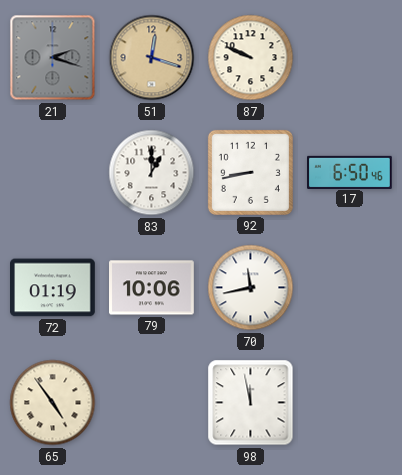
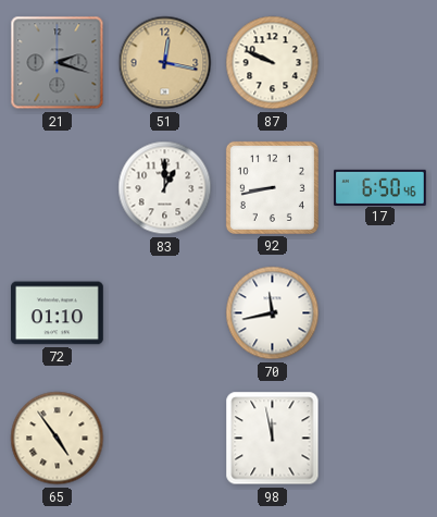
51: 12:18 -> 12:17 (165, 63)
72: 01:19 -> 01:10 (58, 313)
79: 10:06 -> none (152, 288)
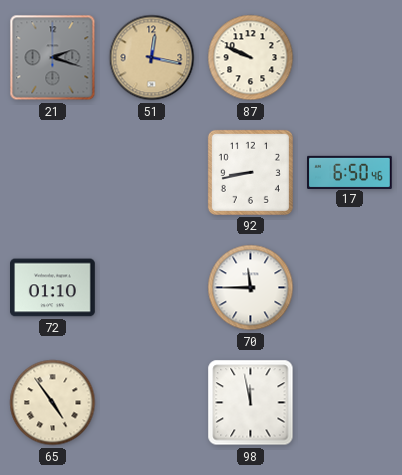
83: 1:00 -> none (165, 188)
70: 11:43 -> 11:45 (251, 288)
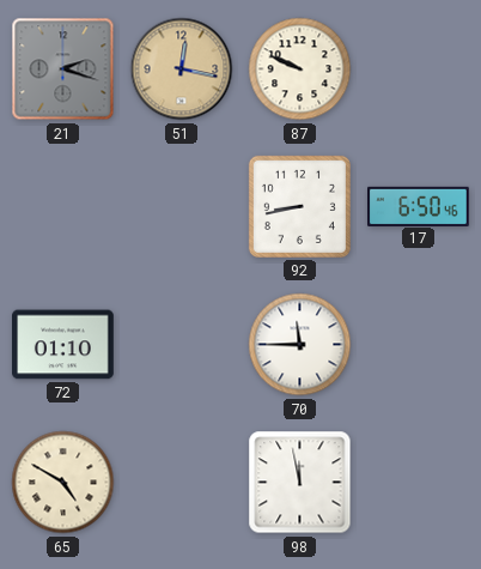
65: 4:54 -> 4:50 (63, 483)
